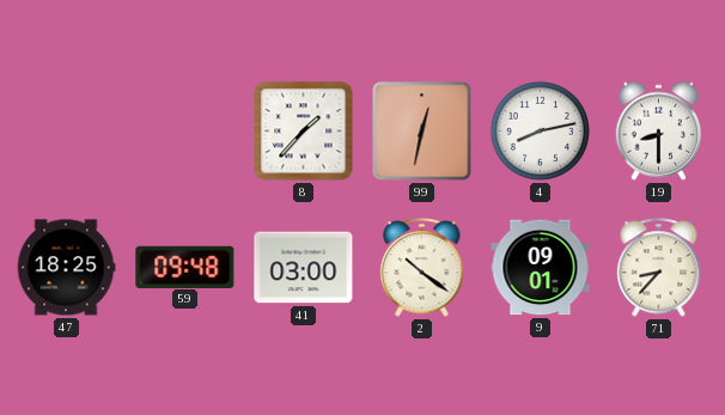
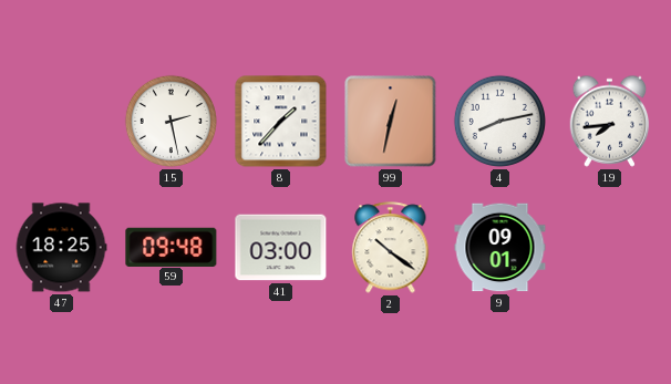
15: none -> 2:28 (171, 121)
19: 8:30 -> 7:44 (610, 121)
71: 8:37 -> none (659, 268)
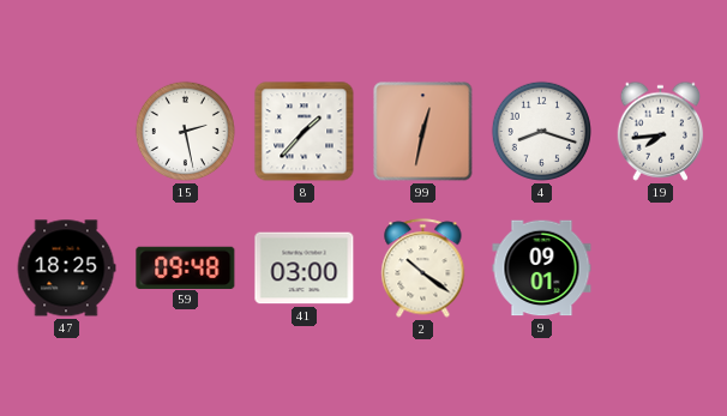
4: 8:13 -> 8:18 (541, 131)
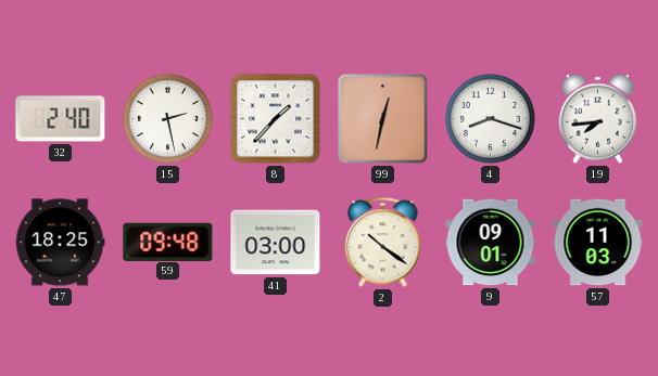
32: none -> 2:40 (61, 119)
57: none -> 11:03 (598, 243)
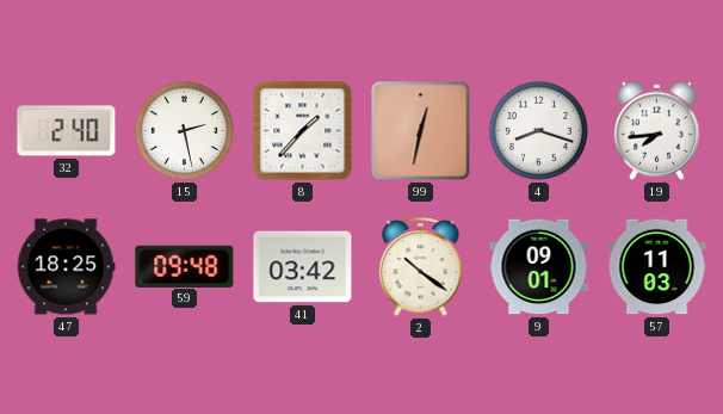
41: 03:00 -> 03:42 (303, 267)
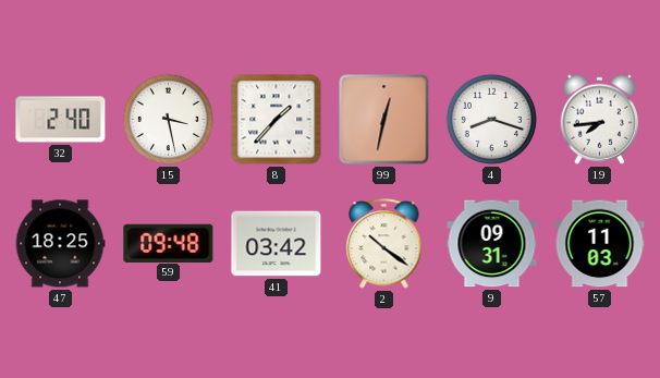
15: 2:28 -> 3:28 (168, 119)
9: 09:01 -> 09:31 (492, 244)
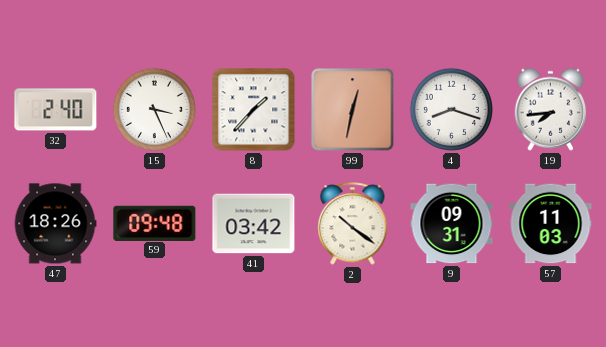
15: 3:28 -> 3:26 (154, 109)
47: 18:25 -> 18:26 (55, 224)
